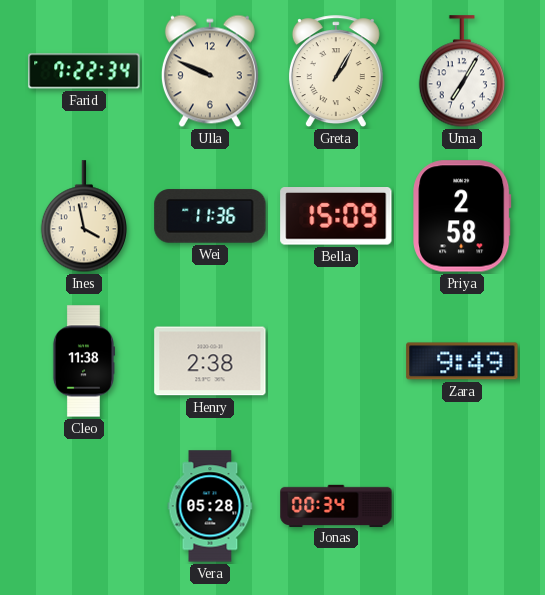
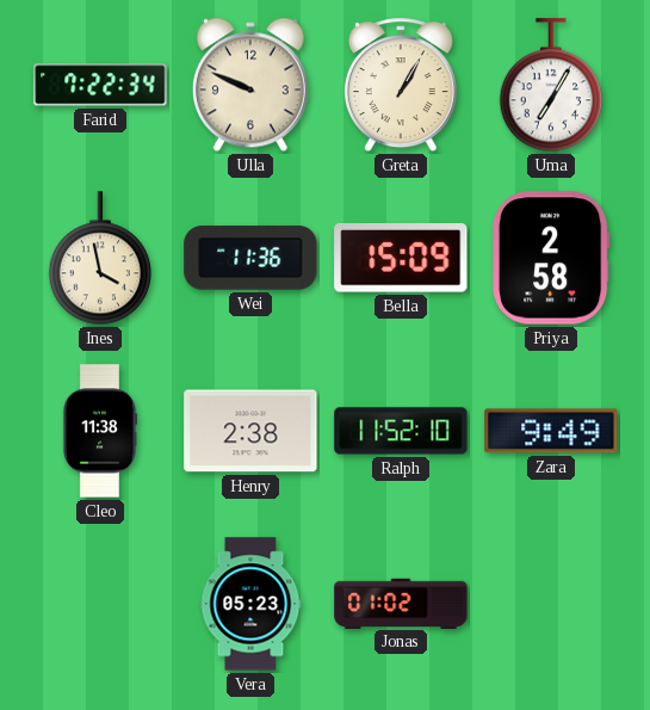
Ralph: none -> 11:52 (401, 431)
Vera: 05:28 -> 05:23 (250, 604)
Jonas: 00:34 -> 01:02 (401, 603)
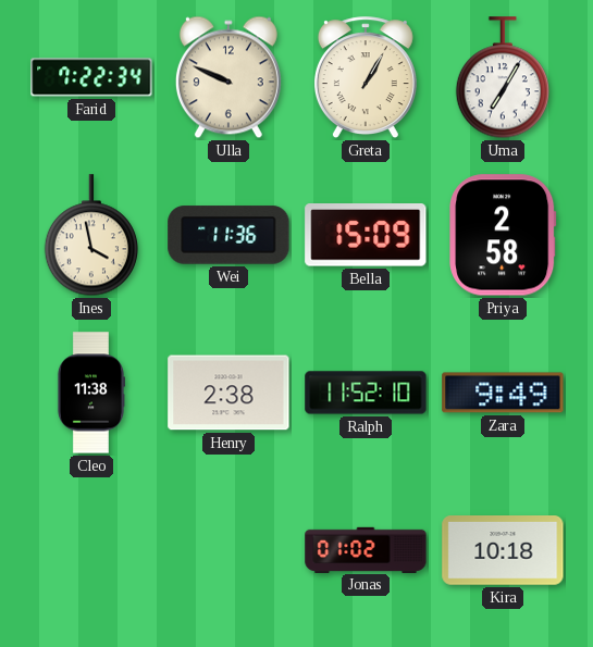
Vera: 05:23 -> none (250, 604)
Kira: none -> 10:18 (503, 551)
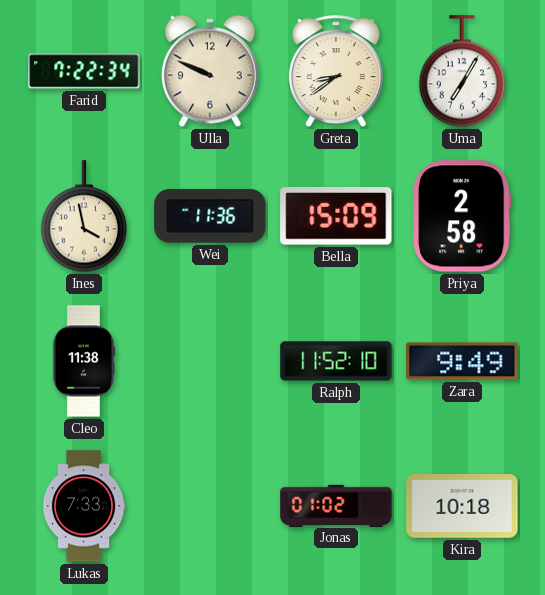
Greta: 1:05 -> 8:39 (336, 72)
Henry: 2:38 -> none (228, 393)
Lukas: none -> 7:33 (84, 506)
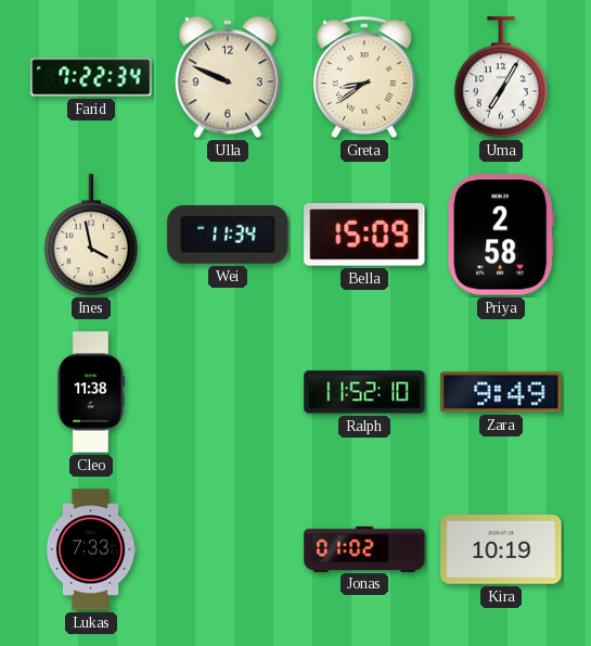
Wei: 11:36 -> 11:34 (228, 235)
Kira: 10:18 -> 10:19 (501, 550)
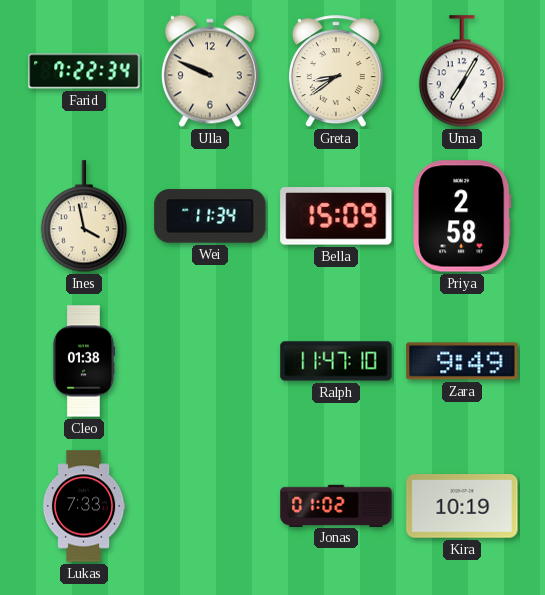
Cleo: 11:38 -> 01:38 (83, 361)
Ralph: 11:52 -> 11:47 (336, 361)
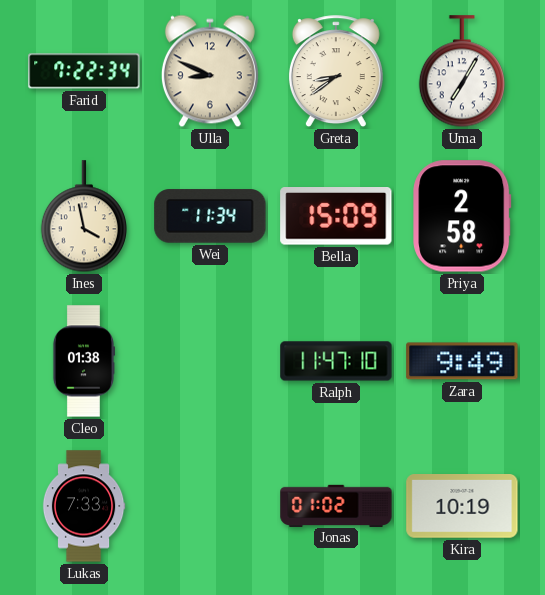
Ulla: 9:49 -> 8:49 (210, 71)
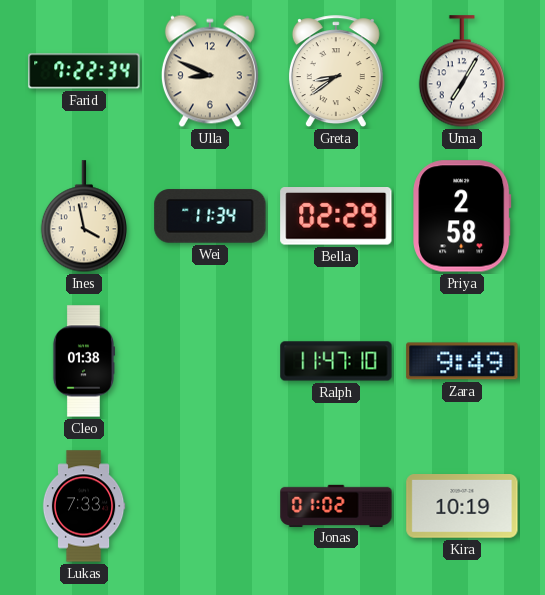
Bella: 15:09 -> 02:29 (336, 217)
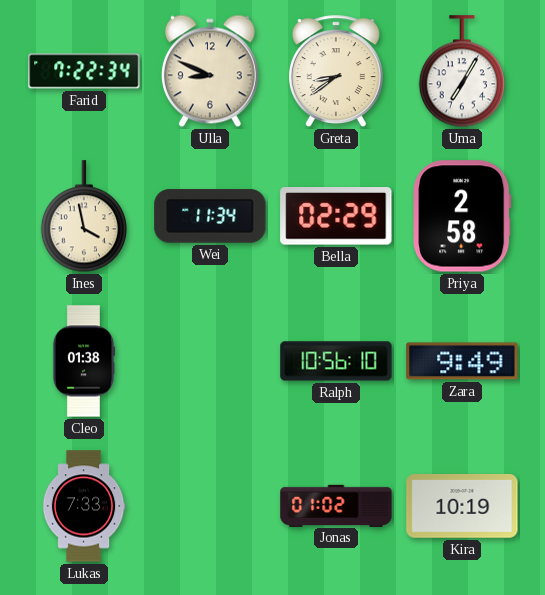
Ralph: 11:47 -> 10:56 (336, 361)
